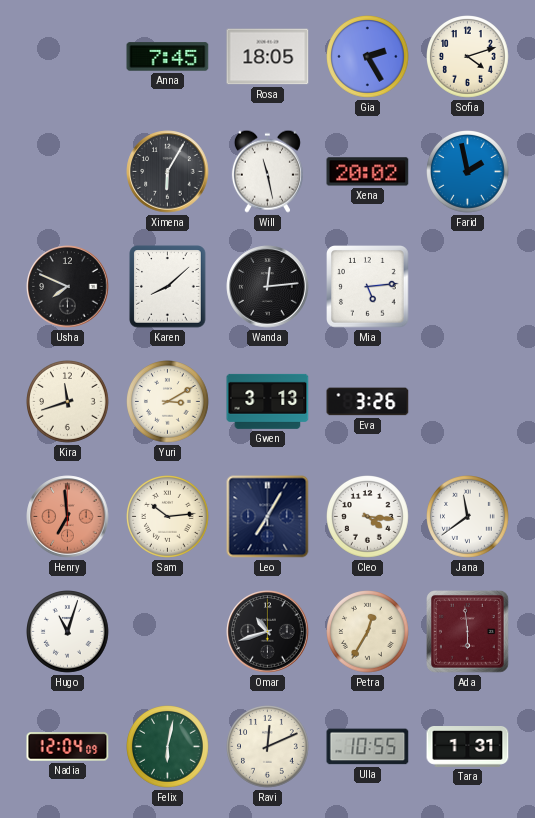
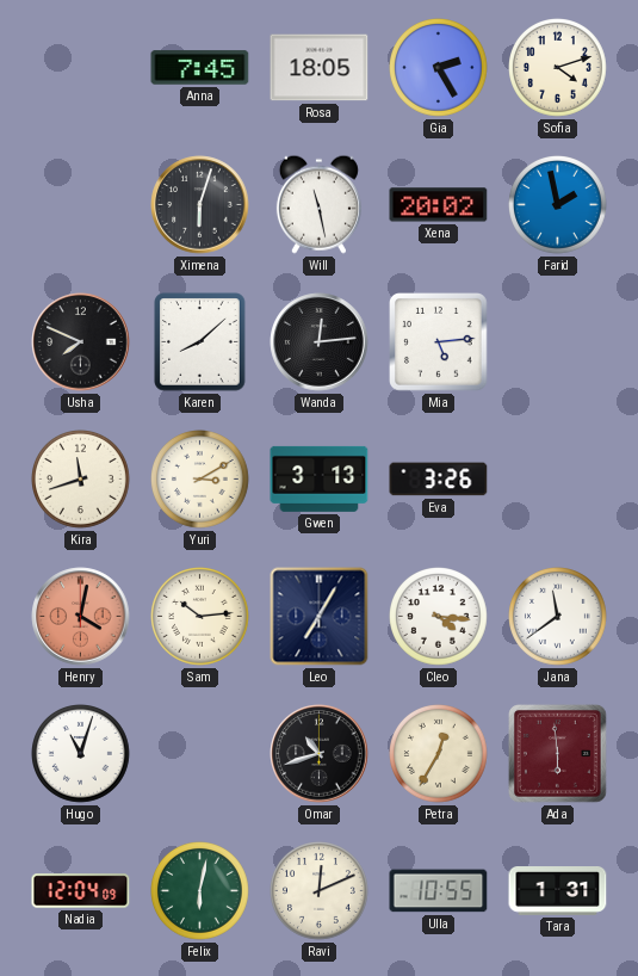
Ximena: 6:05 -> 6:03 (200, 205)
Henry: 6:59 -> 4:02 (81, 617)
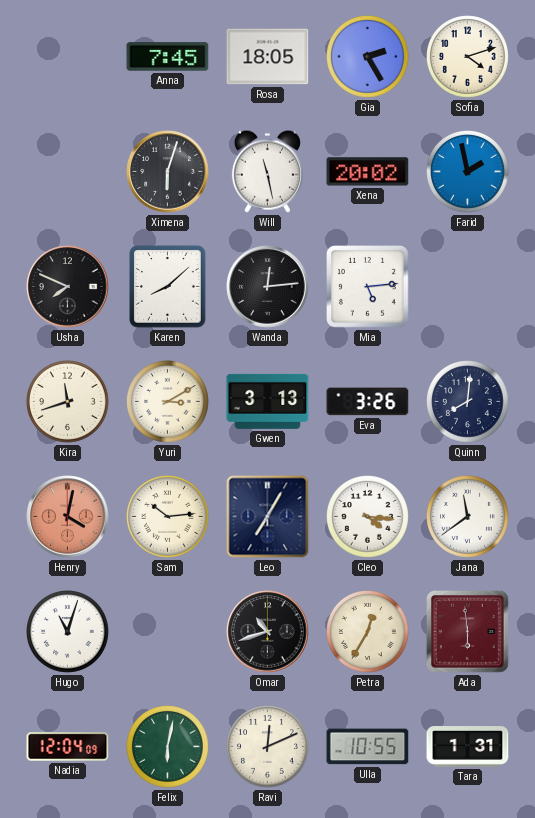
Quinn: none -> 8:01 (468, 402)
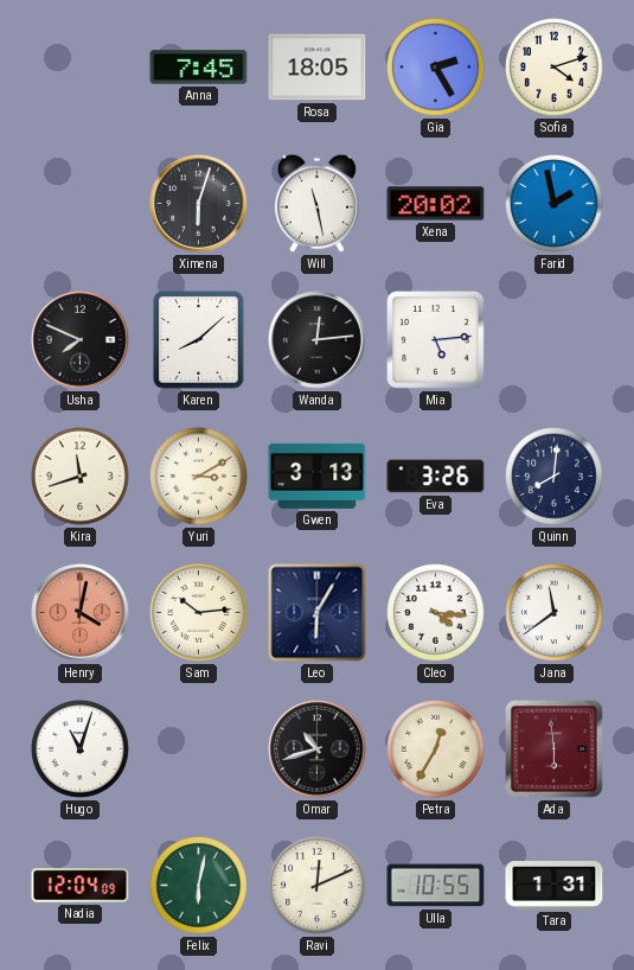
Leo: 7:05 -> 6:05 (318, 613)
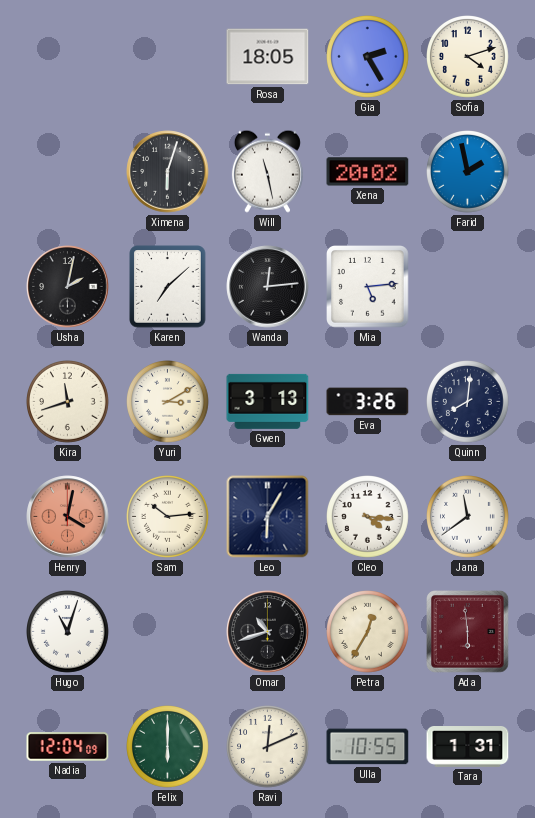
Anna: 7:45 -> none (199, 68)
Usha: 7:49 -> 2:02 (68, 287)
Karen: 8:08 -> 7:08 (168, 287)
Felix: 6:02 -> 6:00 (168, 747)
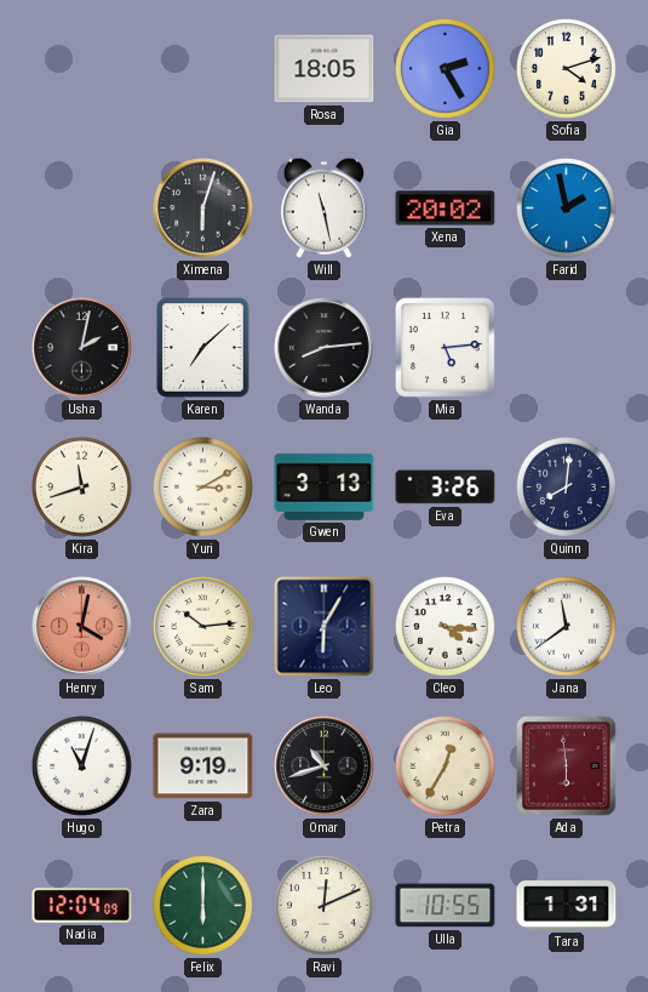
Wanda: 12:14 -> 8:14 (325, 348)
Zara: none -> 9:19 (203, 766)
